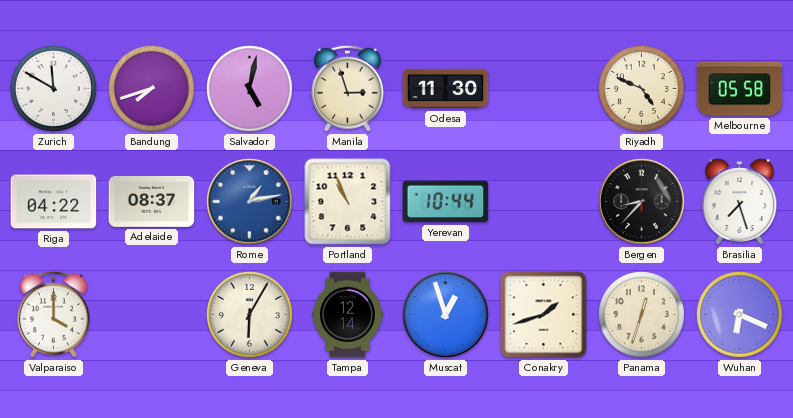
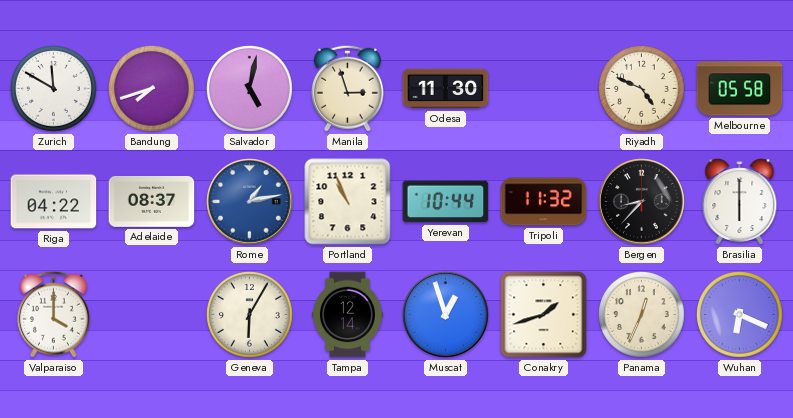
Tripoli: none -> 11:32 (544, 202)
Brasilia: 7:27 -> 6:00 (740, 202)
Panama: 12:33 -> 12:34 (642, 315)
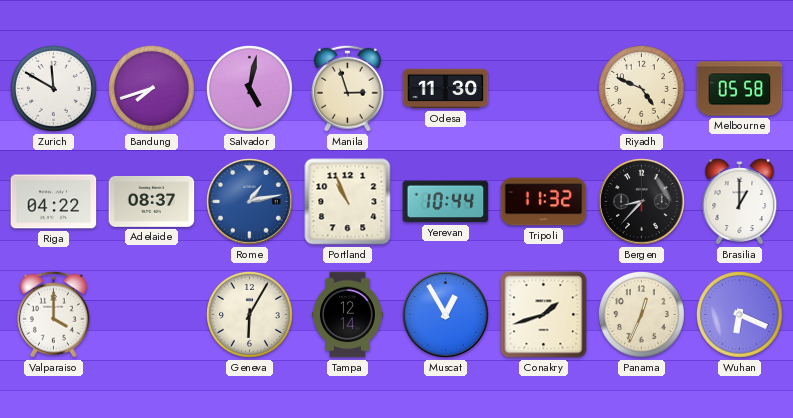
Brasilia: 6:00 -> 1:00 (740, 202)
Muscat: 12:57 -> 12:55 (446, 315)
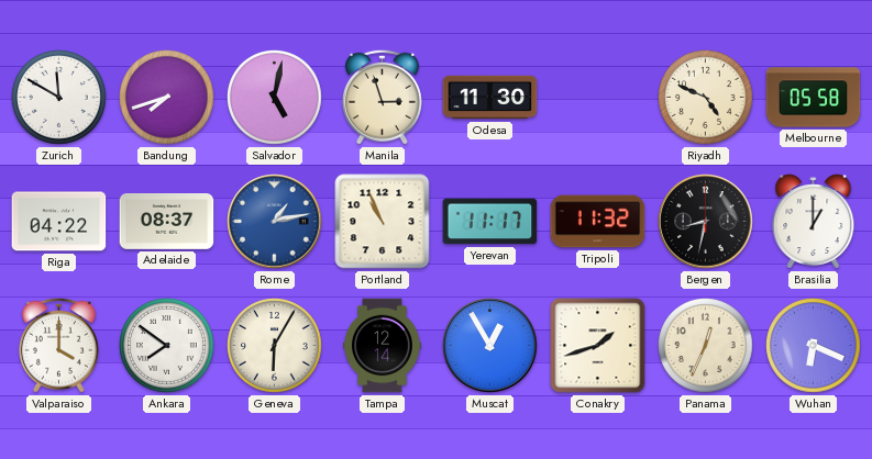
Yerevan: 10:44 -> 11:17 (490, 222)
Bergen: 8:37 -> 8:32 (706, 222)
Ankara: none -> 7:51 (167, 346)
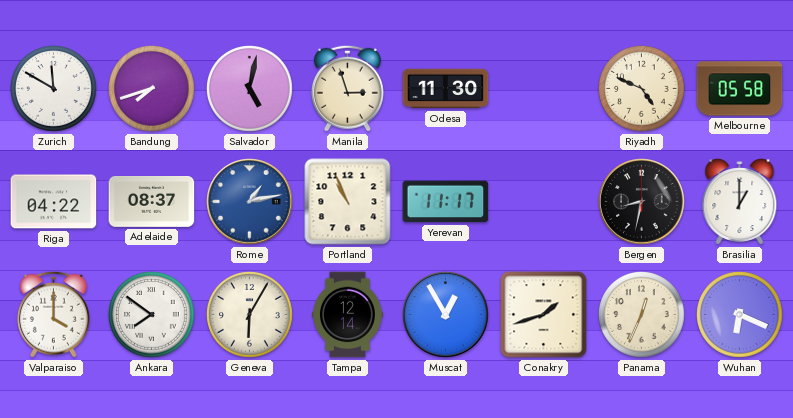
Tripoli: 11:32 -> none (598, 222)
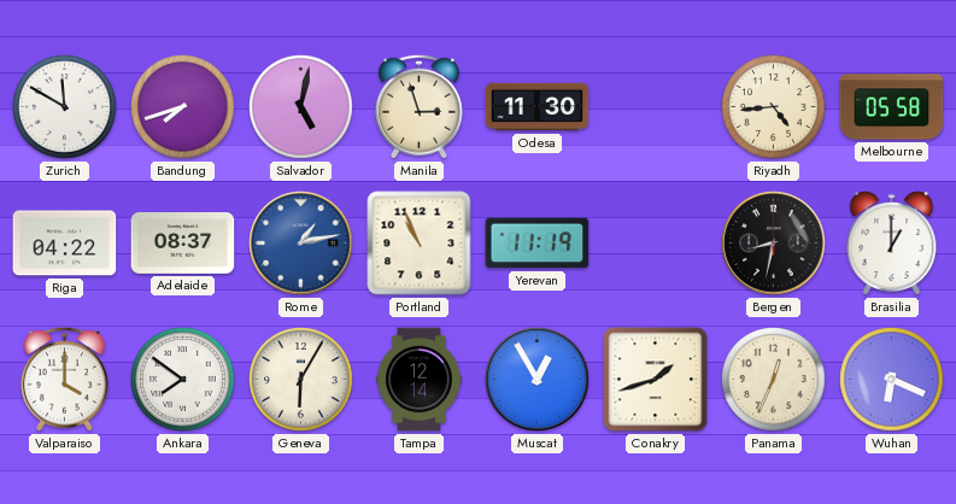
Riyadh: 4:49 -> 4:44 (774, 107)
Yerevan: 11:17 -> 11:19 (538, 244)
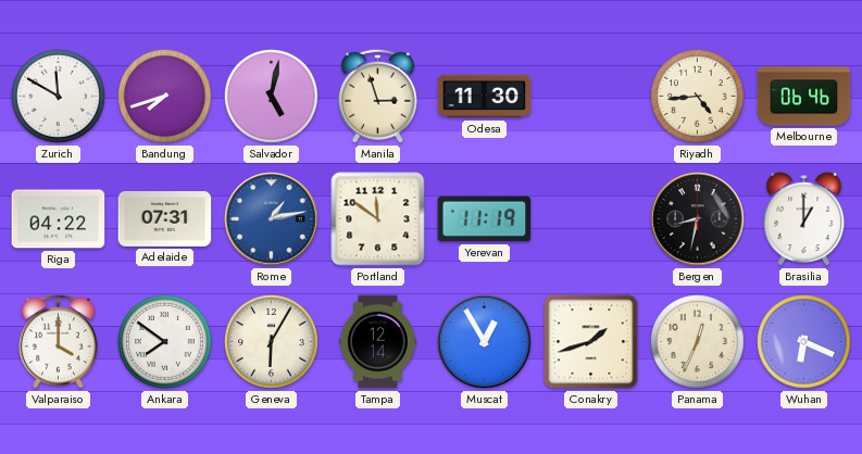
Melbourne: 05:58 -> 06:46 (804, 97)
Adelaide: 08:37 -> 07:31 (165, 219)
Portland: 10:56 -> 11:51 (378, 219)
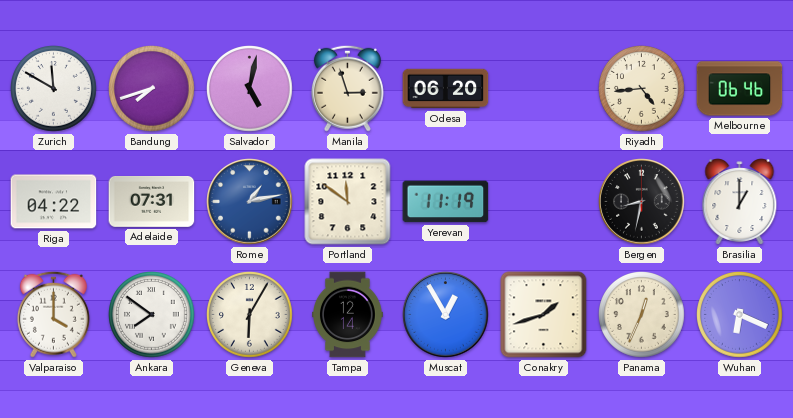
Odesa: 11:30 -> 06:20 (446, 89)
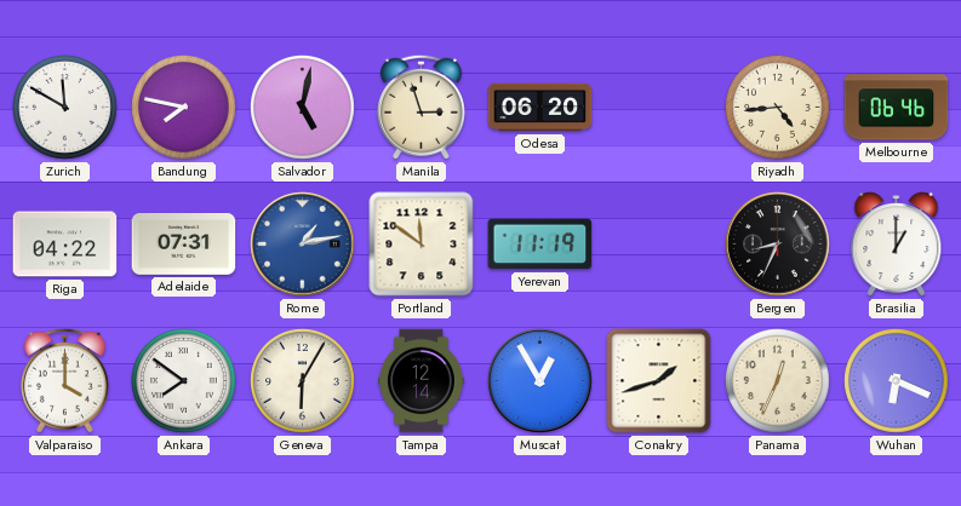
Bandung: 7:42 -> 7:47 (184, 108)
Bergen: 8:32 -> 8:34 (778, 245)
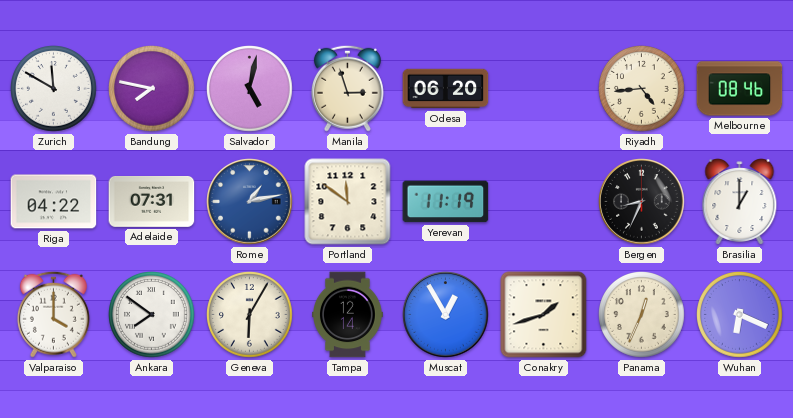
Melbourne: 06:46 -> 08:46 (740, 89)
